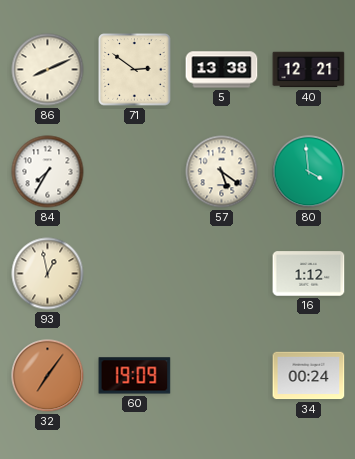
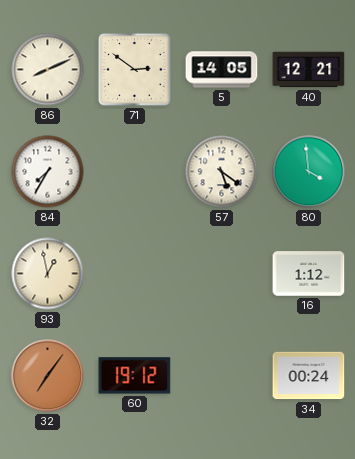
5: 13:38 -> 14:05 (222, 70)
60: 19:09 -> 19:12 (135, 376)
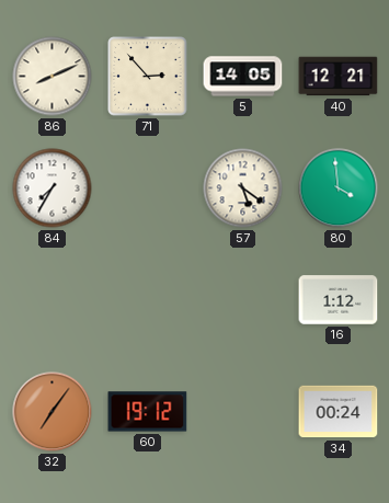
71: 2:51 -> 2:53 (148, 77)
93: 12:58 -> none (48, 274)
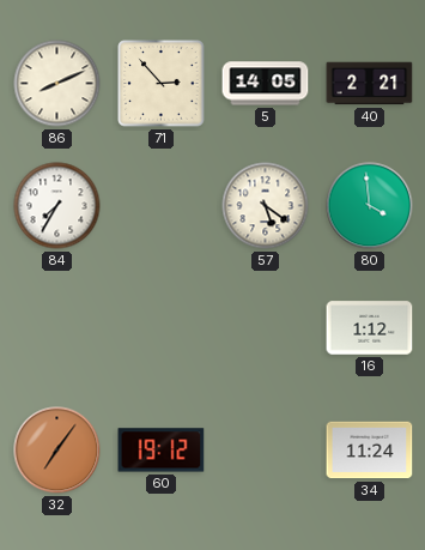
40: 12:21 -> 2:21 (370, 84)
34: 00:24 -> 11:24 (370, 451)
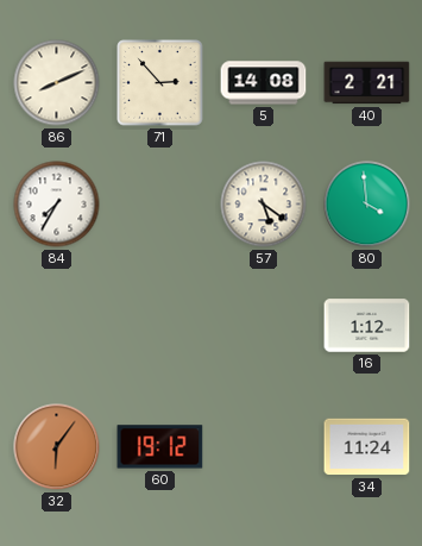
5: 14:05 -> 14:08 (264, 83)
32: 7:06 -> 6:06 (57, 447)
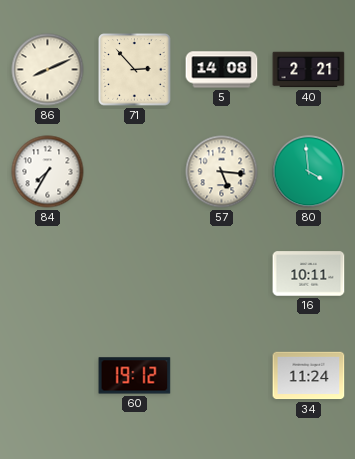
57: 5:21 -> 5:16 (222, 172)
16: 1:12 -> 10:11 (309, 274)
32: 6:06 -> none (57, 447)
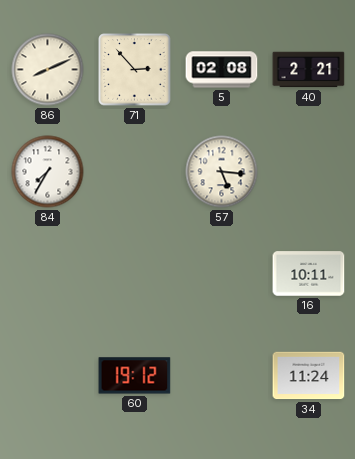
5: 14:08 -> 02:08 (222, 70)
80: 3:59 -> none (309, 172)
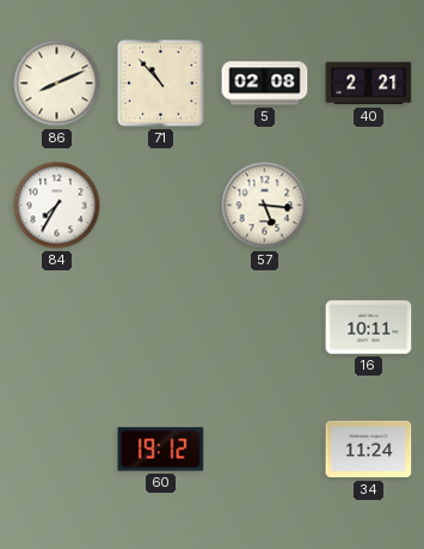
71: 2:53 -> 10:53 (161, 84)
